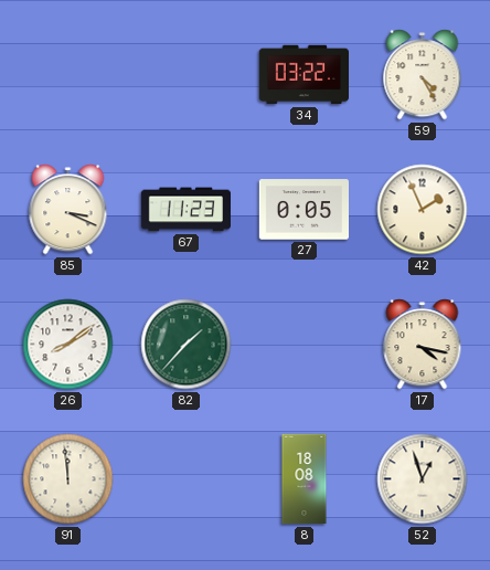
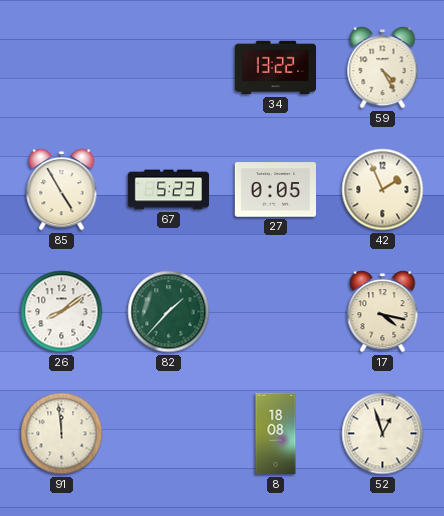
34: 03:22 -> 13:22 (275, 68)
85: 3:19 -> 4:55 (62, 190)
67: 11:23 -> 5:23 (168, 190)
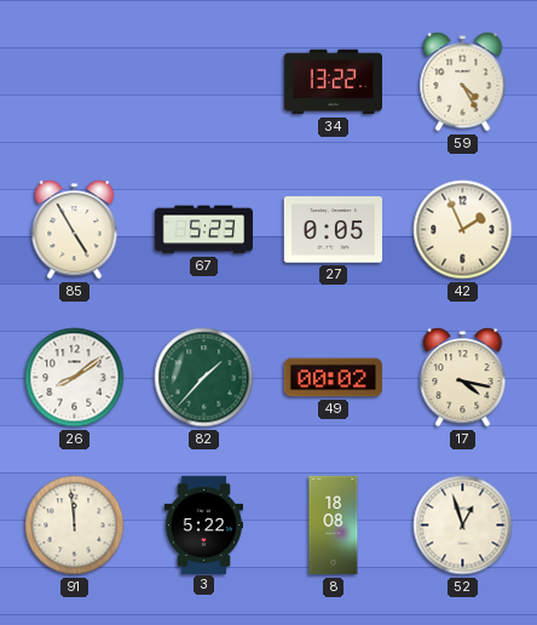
49: none -> 00:02 (333, 378)
3: none -> 5:22 (204, 524)
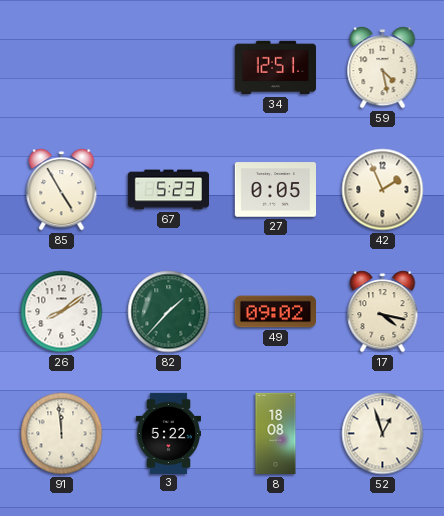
34: 13:22 -> 12:51 (275, 68)
59: 4:25 -> 4:28 (383, 68)
49: 00:02 -> 09:02 (275, 312)
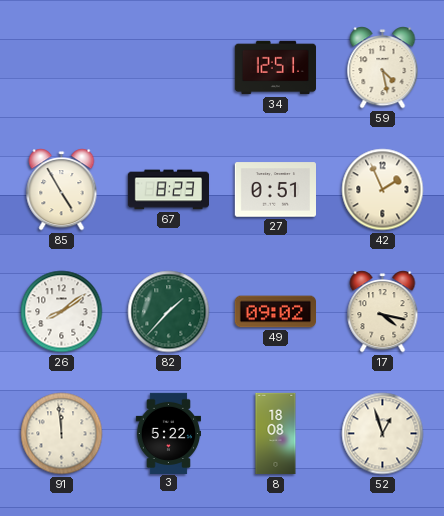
67: 5:23 -> 8:23 (168, 190)
27: 0:05 -> 0:51 (275, 190)
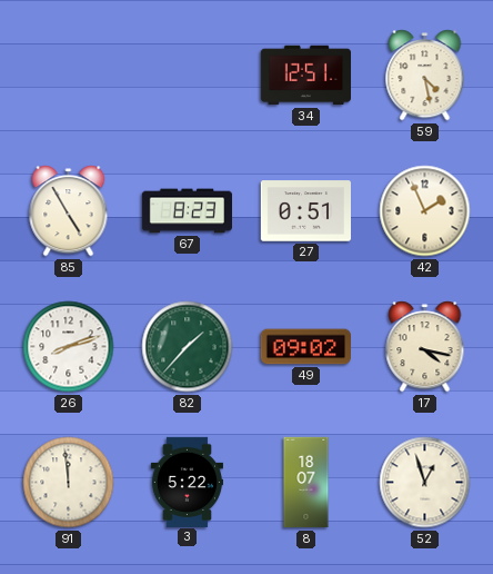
26: 8:09 -> 8:12 (69, 347)
8: 18:08 -> 18:07 (306, 483)
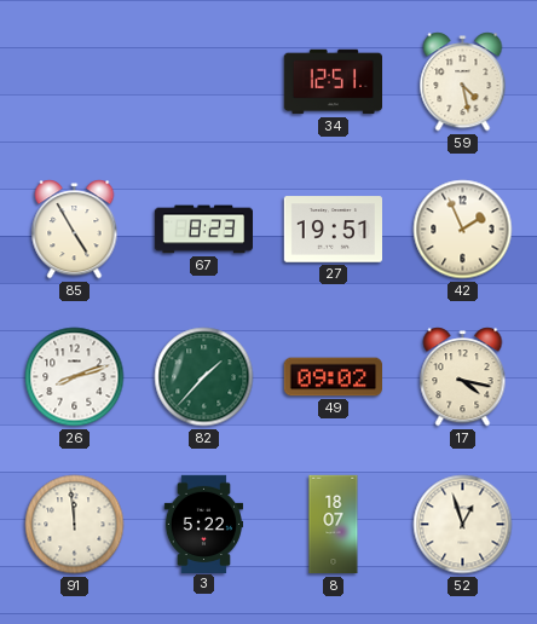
27: 0:51 -> 19:51 (333, 230)
